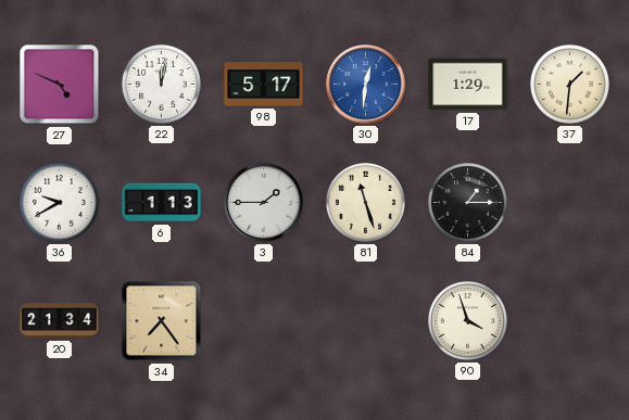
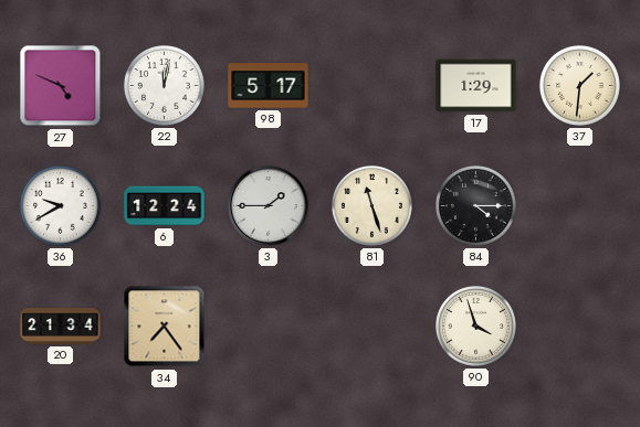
30: 12:31 -> none (366, 85)
6: 1:13 -> 12:24 (165, 206)
84: 1:15 -> 4:15 (475, 205)
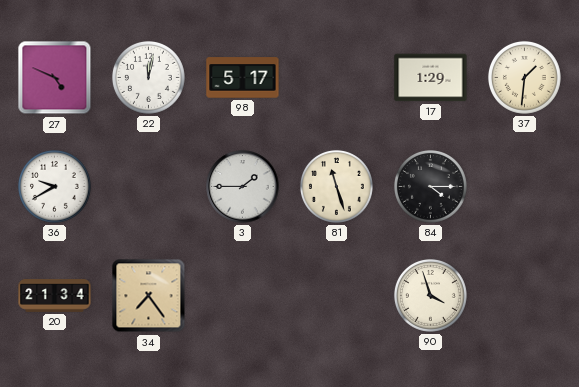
6: 12:24 -> none (165, 206)
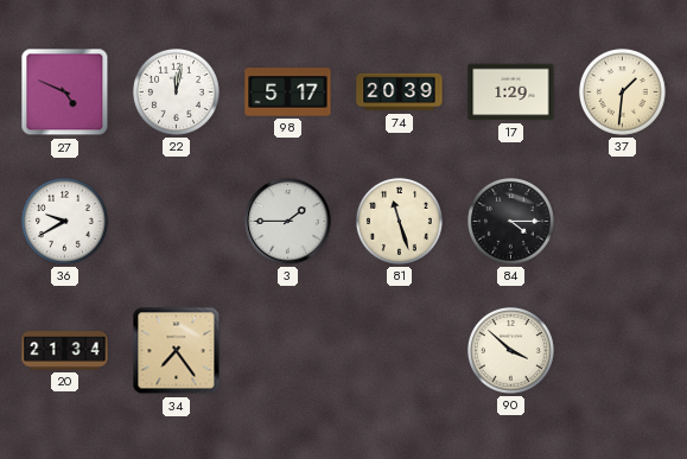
74: none -> 20:39 (400, 93)
90: 3:57 -> 3:52 (510, 350)
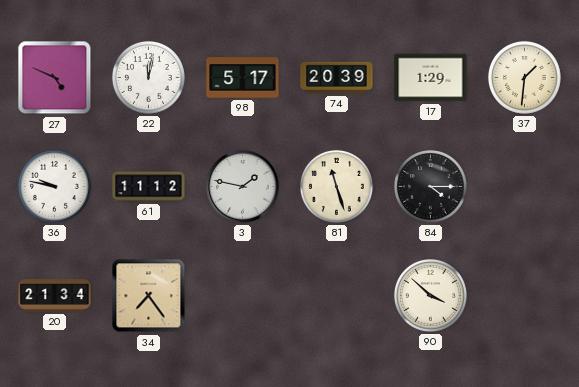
36: 9:40 -> 9:47 (54, 186)
61: none -> 11:12 (149, 187)
3: 1:45 -> 1:47 (243, 187)
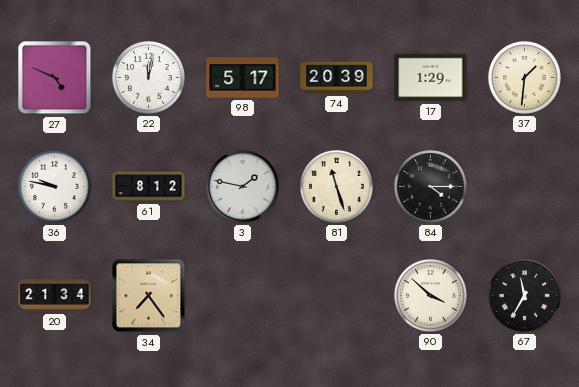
61: 11:12 -> 8:12 (149, 187)
67: none -> 11:35 (524, 295)
